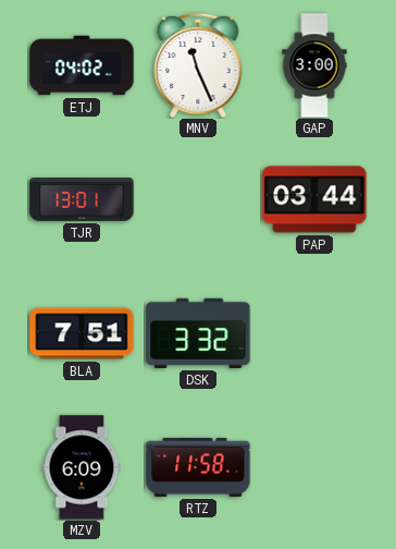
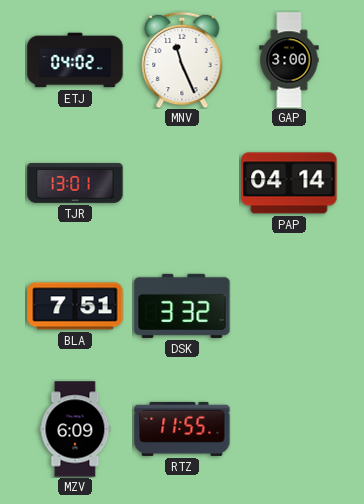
PAP: 03:44 -> 04:14 (289, 183)
RTZ: 11:58 -> 11:55 (182, 429)
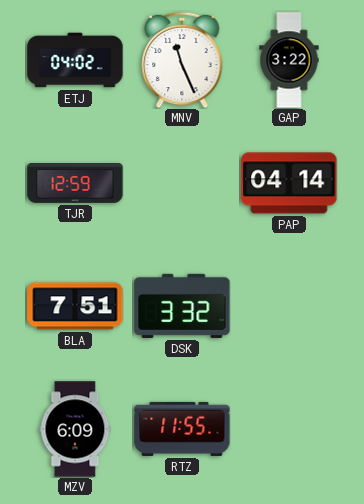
GAP: 3:00 -> 3:22 (289, 60)
TJR: 13:01 -> 12:59 (75, 184)
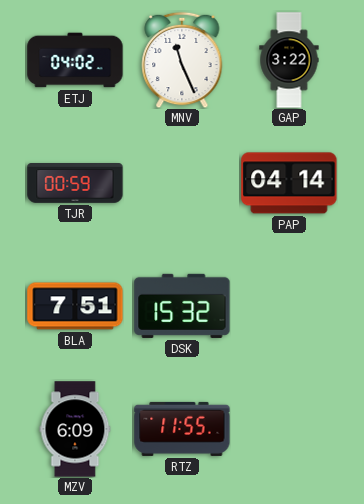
TJR: 12:59 -> 00:59 (75, 184)
DSK: 3:32 -> 15:32 (182, 306)
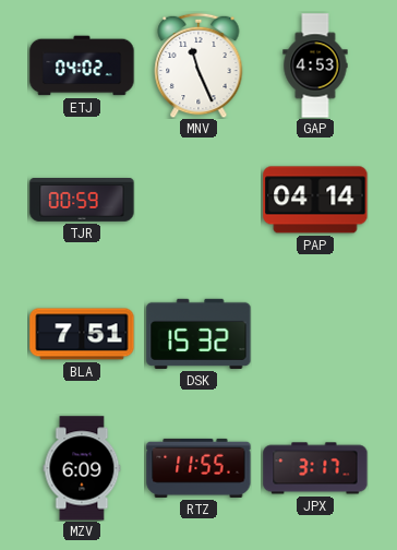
GAP: 3:22 -> 4:53 (315, 65)
JPX: none -> 3:17 (315, 468)
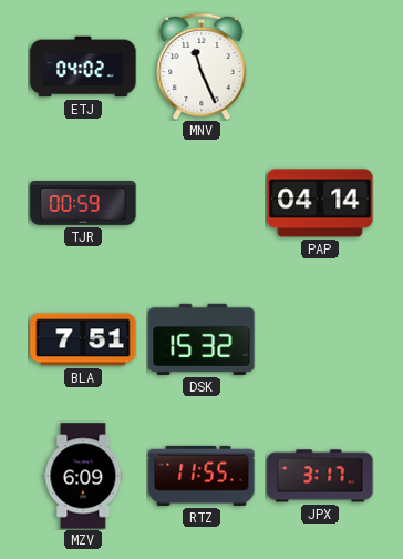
GAP: 4:53 -> none (315, 65)
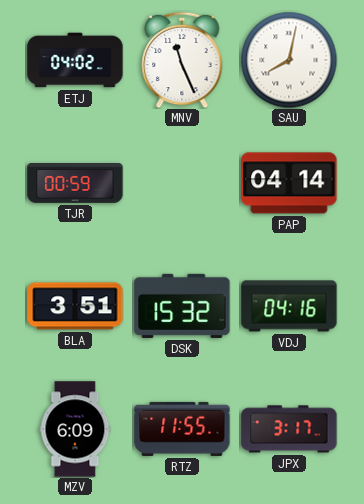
SAU: none -> 8:02 (289, 60)
BLA: 7:51 -> 3:51 (75, 306)
VDJ: none -> 04:16 (289, 306)
